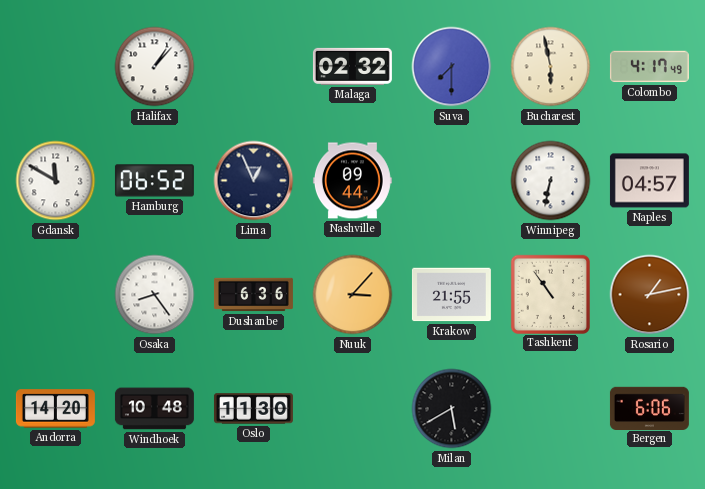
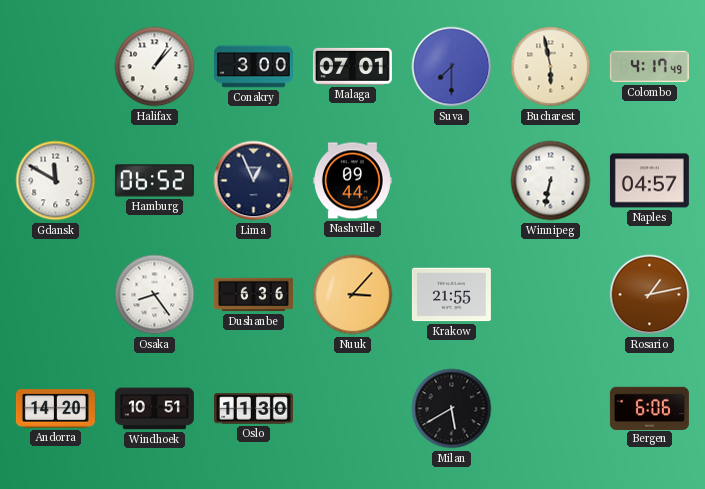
Conakry: none -> 3:00 (253, 67)
Malaga: 02:32 -> 07:01 (352, 66)
Tashkent: 10:54 -> none (550, 294)
Windhoek: 10:48 -> 10:51 (154, 409)
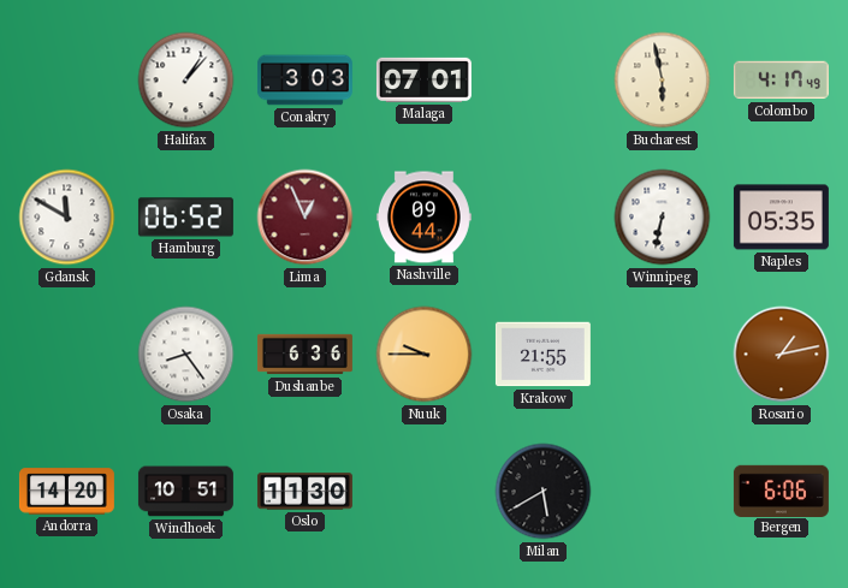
Conakry: 3:00 -> 3:03 (304, 81)
Suva: 7:30 -> none (452, 67)
Lima dial: navy -> burgundy (306, 218)
Naples: 04:57 -> 05:35 (781, 218)
Nuuk: 3:07 -> 9:45 (425, 355)
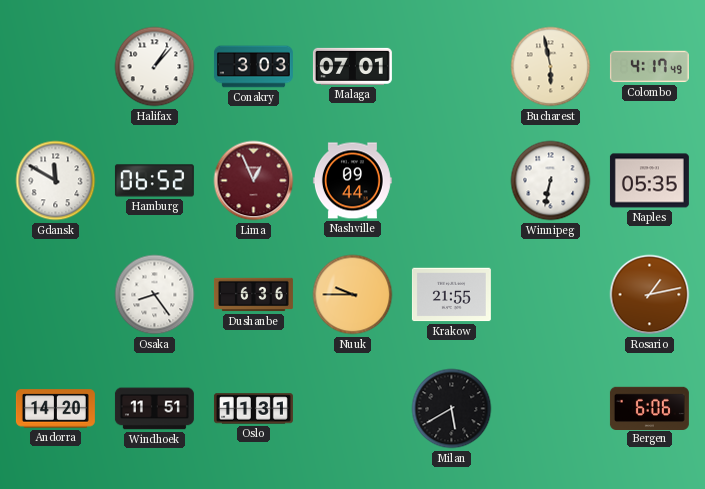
Windhoek: 10:51 -> 11:51 (154, 409)
Oslo: 11:30 -> 11:31 (253, 409)
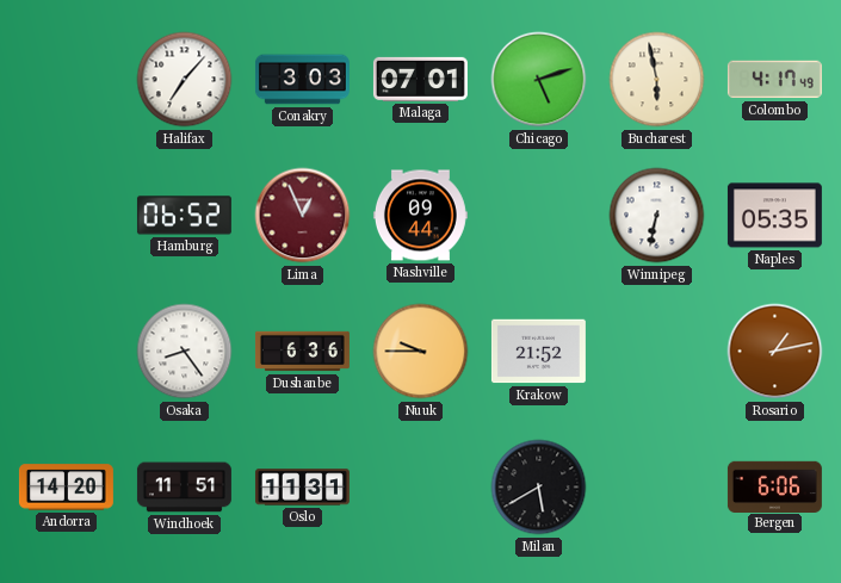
Halifax: 1:07 -> 7:07 (185, 80)
Chicago: none -> 5:12 (539, 80)
Gdansk: 11:50 -> none (56, 181)
Krakow: 21:55 -> 21:52 (538, 352)
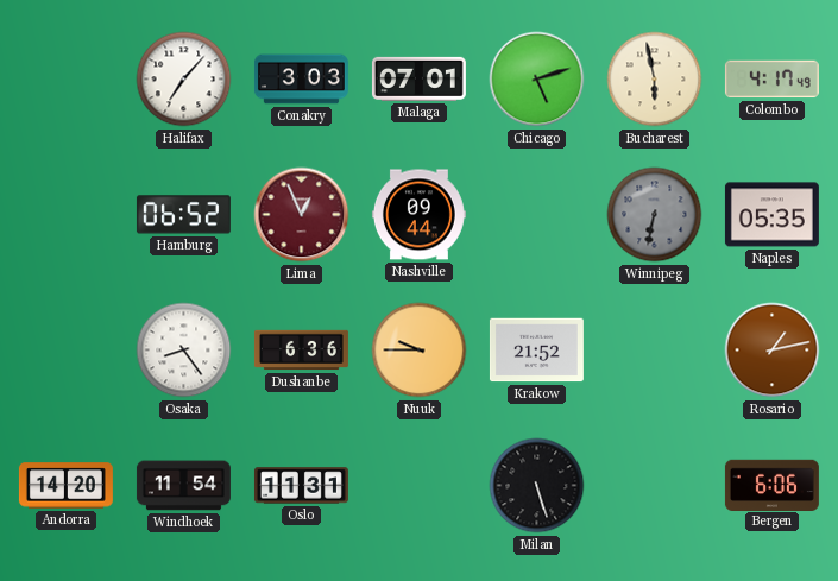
Winnipeg dial: white -> grey (655, 215)
Windhoek: 11:51 -> 11:54 (183, 486)
Milan: 5:40 -> 5:27 (537, 486)
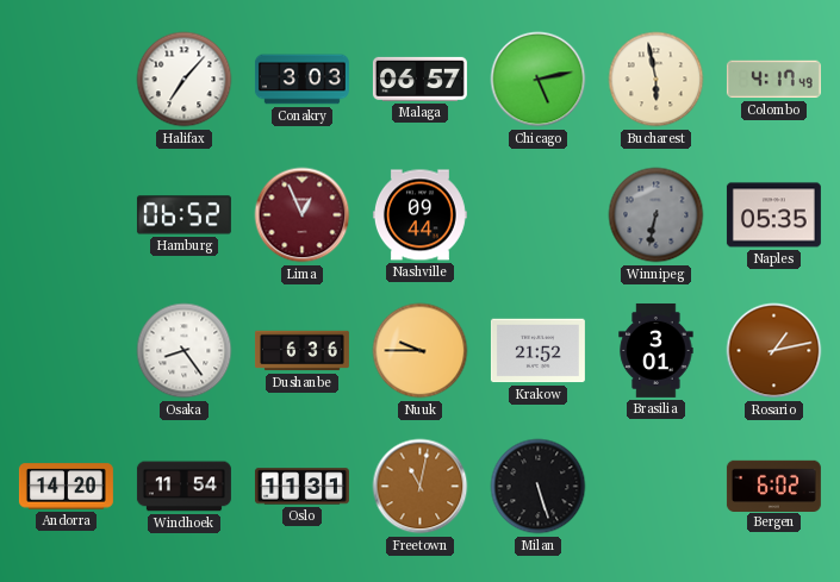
Malaga: 07:01 -> 06:57 (419, 79)
Chicago: 5:12 -> 5:13 (539, 80)
Brasilia: none -> 3:01 (657, 350)
Freetown: none -> 11:02 (421, 487)
Bergen: 6:06 -> 6:02 (773, 486)
